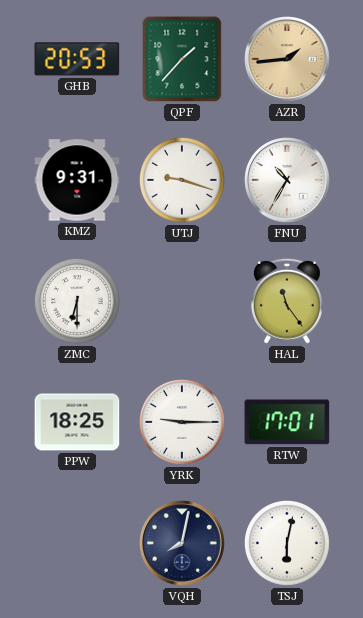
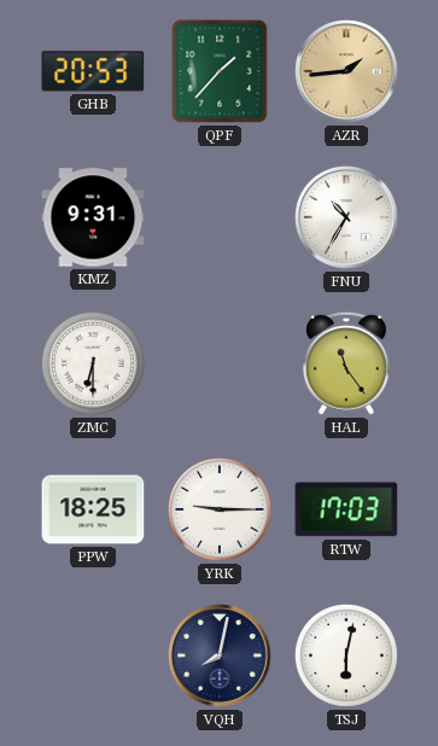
UTJ: 9:18 -> none (182, 180)
RTW: 17:01 -> 17:03 (346, 509)
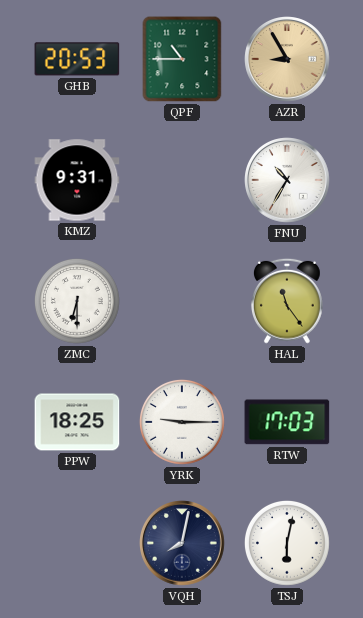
QPF: 1:37 -> 10:45 (182, 59)
AZR: 1:44 -> 8:55 (287, 59)
